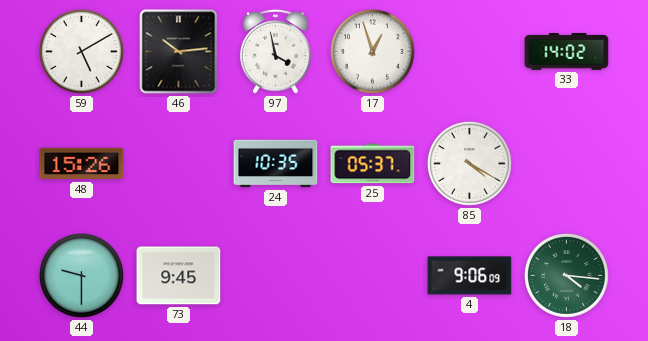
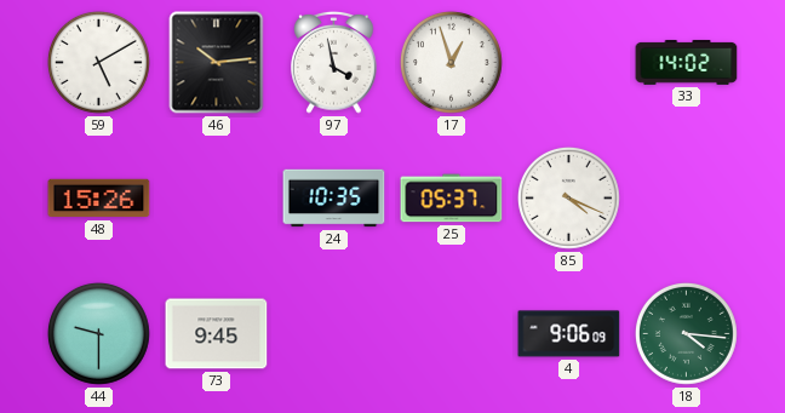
85: 4:20 -> 4:19 (568, 197)
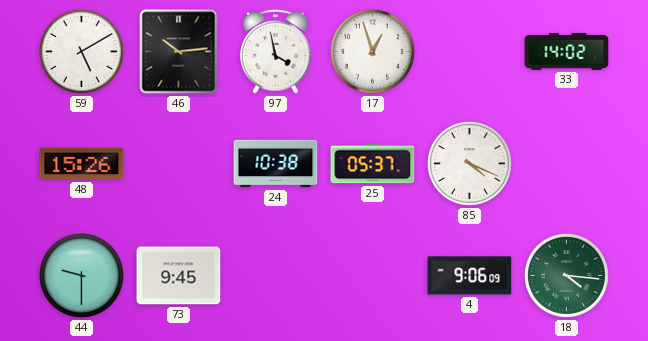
24: 10:35 -> 10:38 (276, 164)
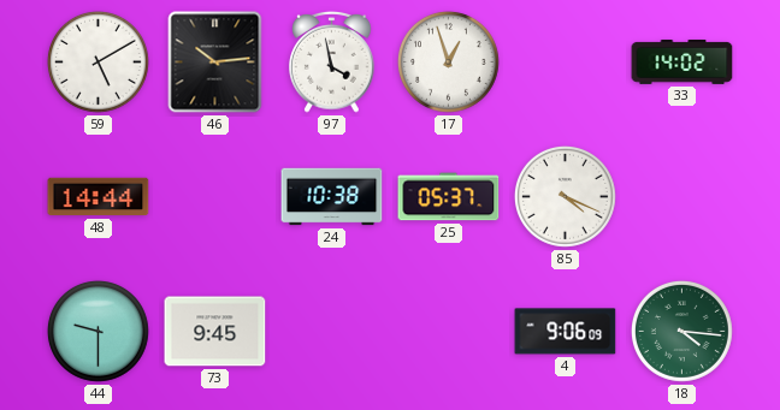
48: 15:26 -> 14:44 (99, 197)
